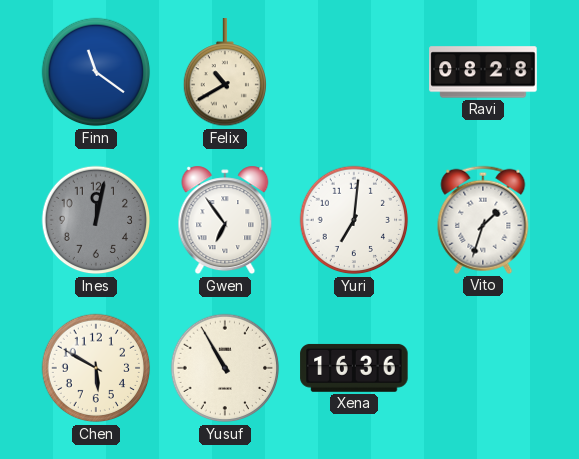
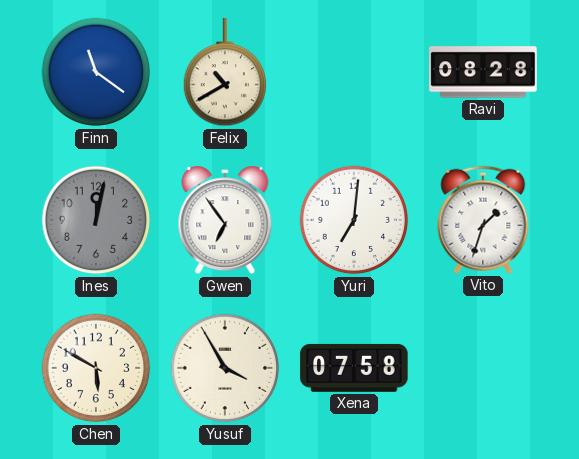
Yusuf: 10:55 -> 3:55 (225, 368)
Xena: 16:36 -> 07:58 (354, 368)
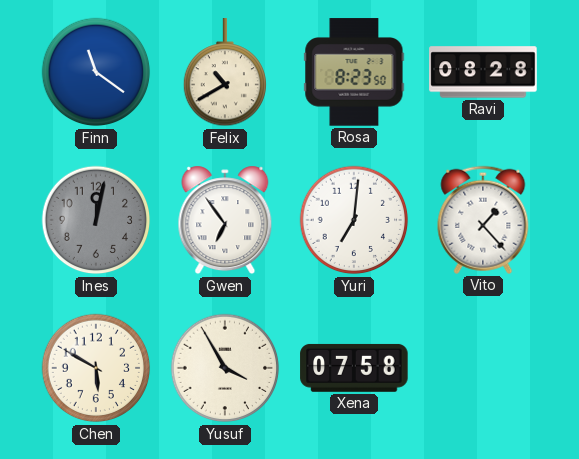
Rosa: none -> 8:23 (354, 72)
Vito: 1:33 -> 1:23 (483, 220)
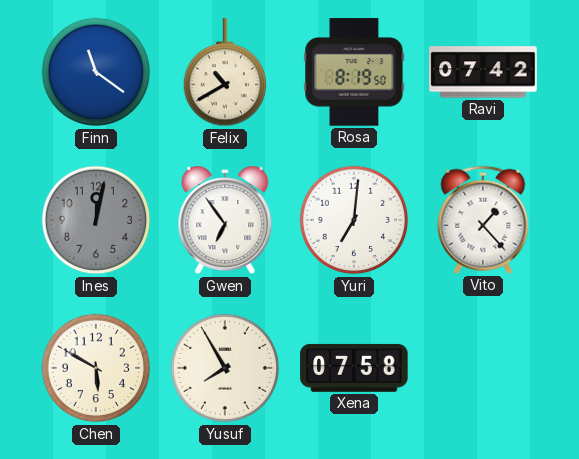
Rosa: 8:23 -> 8:19 (354, 72)
Ravi: 08:28 -> 07:42 (483, 72)
Yusuf: 3:55 -> 7:55 (225, 368)
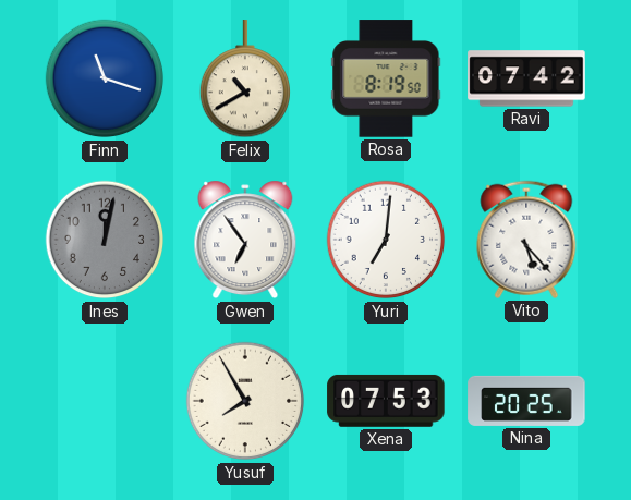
Finn: 11:21 -> 11:18 (105, 78)
Vito: 1:23 -> 5:23 (526, 240)
Chen: 5:50 -> none (96, 368)
Xena: 07:58 -> 07:53 (386, 401)
Nina: none -> 20:25 (526, 401)
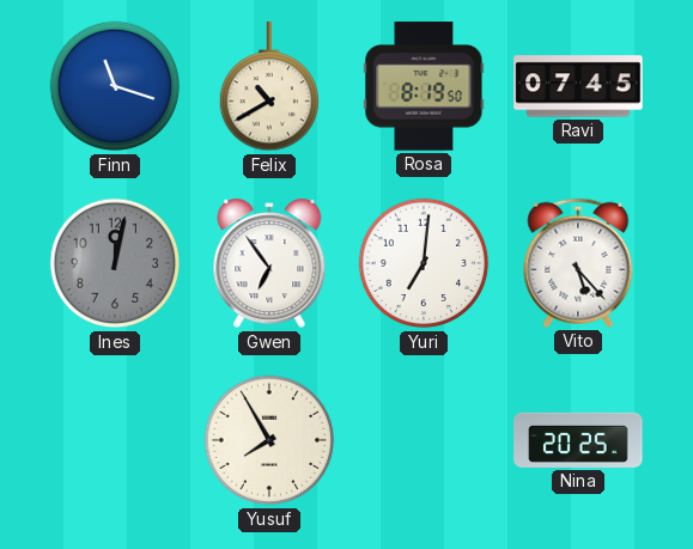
Ravi: 07:42 -> 07:45 (578, 86)
Xena: 07:53 -> none (386, 401)
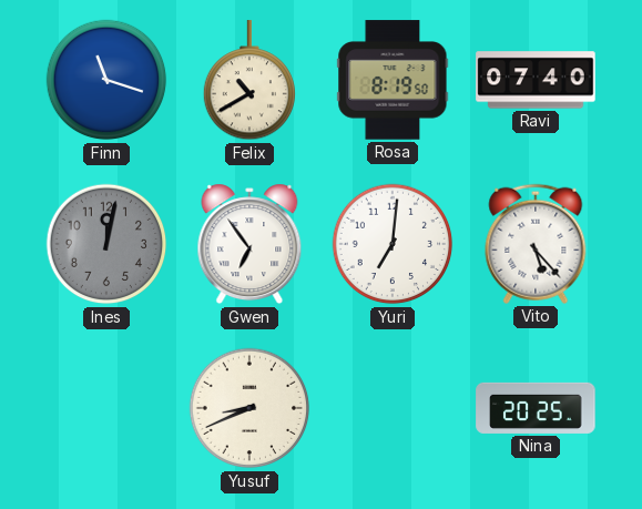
Ravi: 07:45 -> 07:40 (536, 80)
Yusuf: 7:55 -> 8:41 (249, 408)
